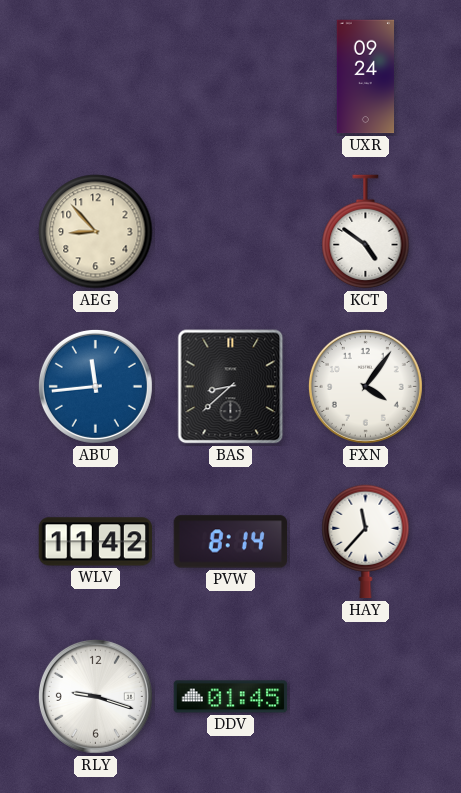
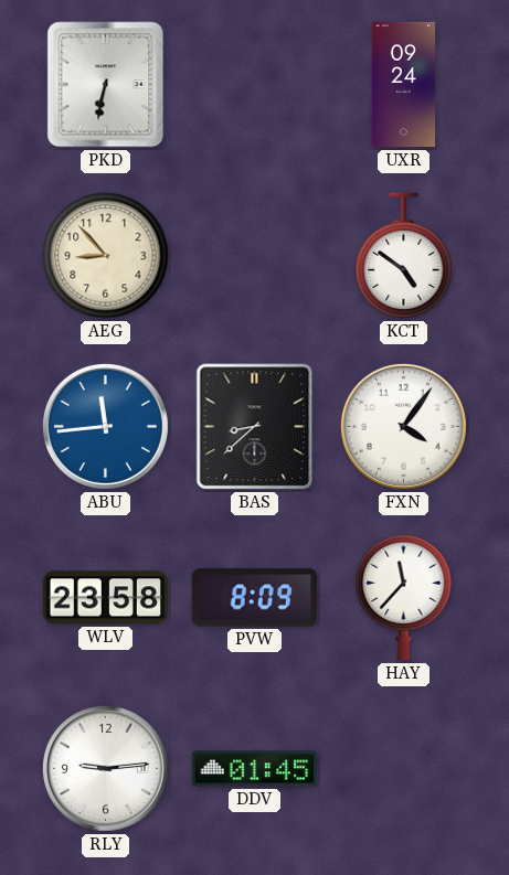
PKD: none -> 6:32 (106, 85)
WLV: 11:42 -> 23:58 (106, 598)
PVW: 8:14 -> 8:09 (255, 598)
RLY: 9:18 -> 9:14 (105, 768)
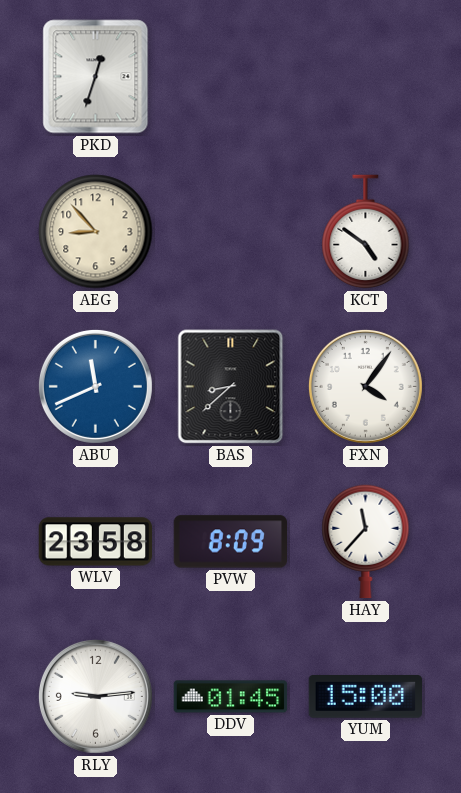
PKD: 6:32 -> 12:33 (96, 77)
UXR: 09:24 -> none (404, 85)
ABU: 11:44 -> 11:41 (95, 386)
YUM: none -> 15:00 (365, 697)
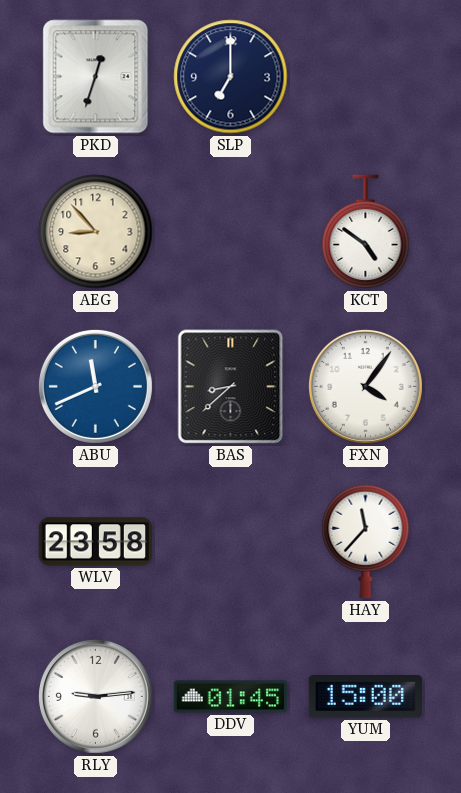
SLP: none -> 7:00 (231, 77)
PVW: 8:09 -> none (231, 542)
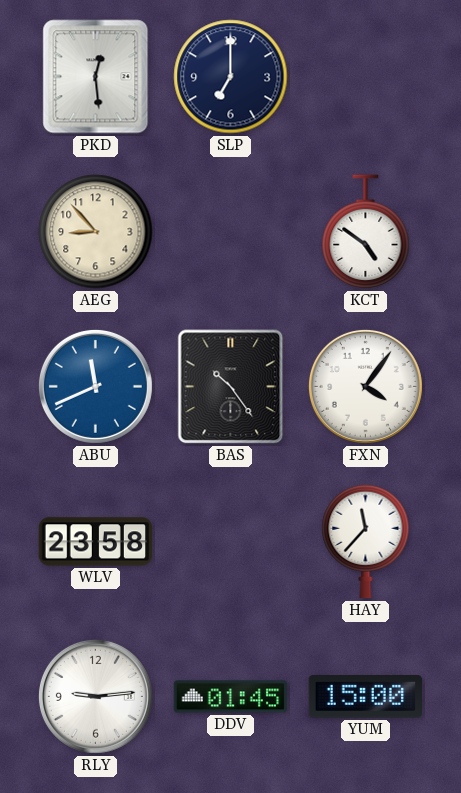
PKD: 12:33 -> 12:29 (96, 77)
BAS: 8:38 -> 10:24 (231, 387)
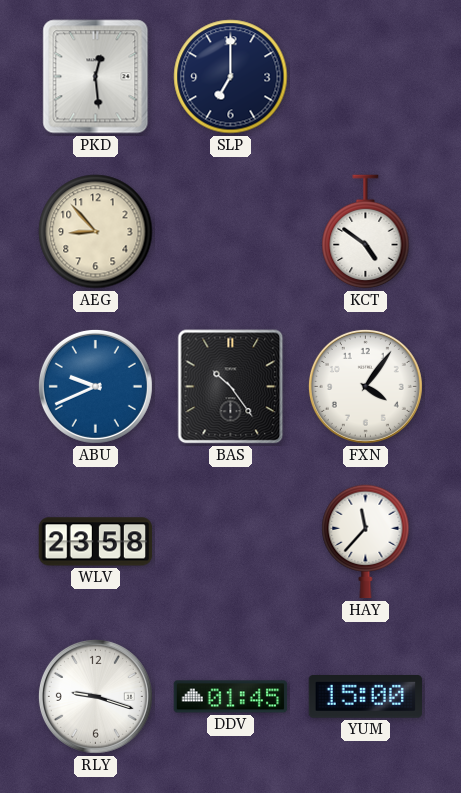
ABU: 11:41 -> 9:41 (95, 386)
RLY: 9:14 -> 9:18 (95, 696)
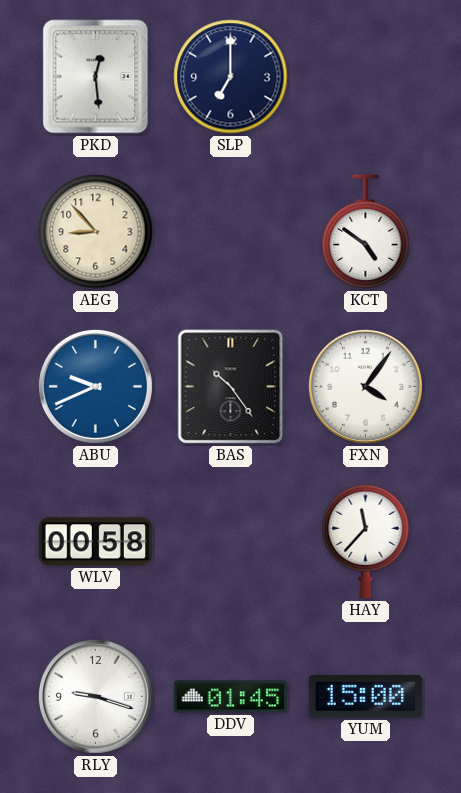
WLV: 23:58 -> 00:58 (96, 542)
